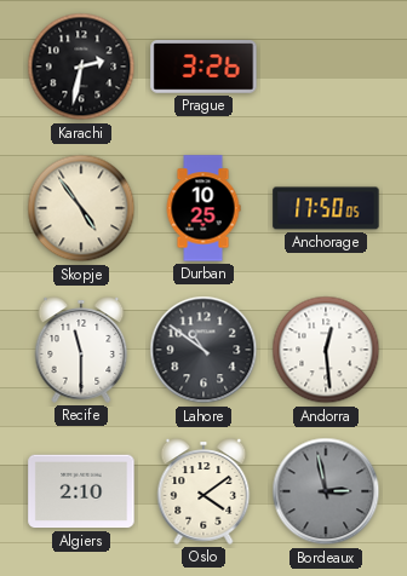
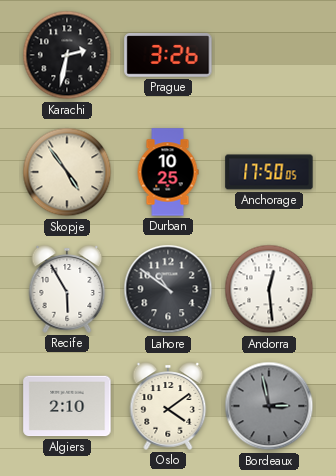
Recife: 11:30 -> 5:55 (67, 289)
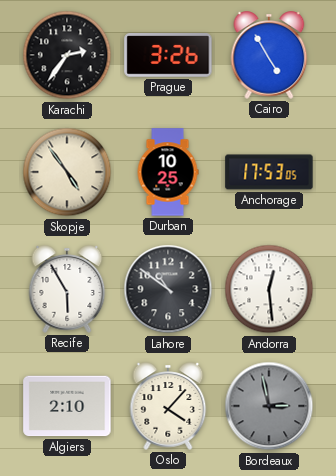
Karachi: 2:32 -> 2:36 (67, 55)
Cairo: none -> 4:55 (269, 55)
Anchorage: 17:50 -> 17:53 (269, 172)
Oslo: 4:09 -> 4:07 (168, 406)
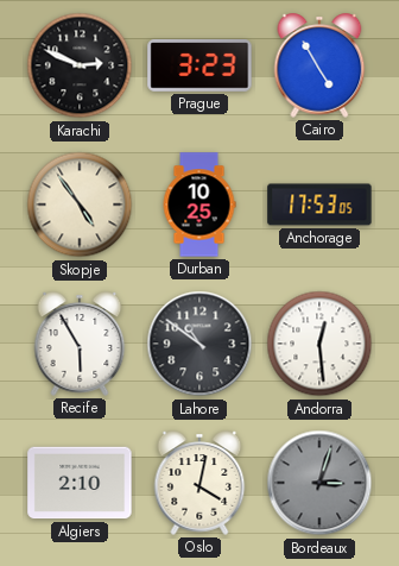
Karachi: 2:36 -> 2:49 (80, 65)
Prague: 3:26 -> 3:23 (199, 65)
Oslo: 4:07 -> 4:02 (199, 483)
Bordeaux: 2:58 -> 3:03 (319, 483)
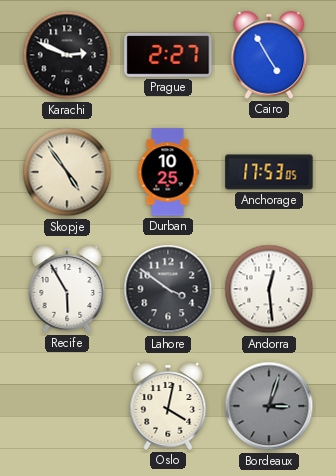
Prague: 3:23 -> 2:27 (168, 55)
Lahore: 10:51 -> 3:51 (168, 289)
Algiers: 2:10 -> none (80, 483)
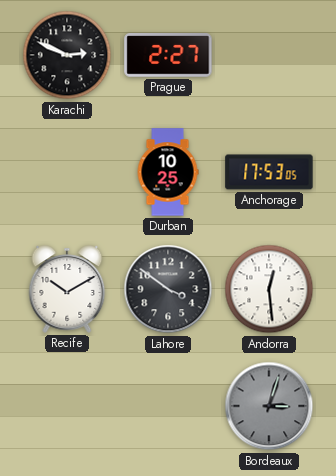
Cairo: 4:55 -> none (269, 55)
Skopje: 4:54 -> none (67, 172)
Recife: 5:55 -> 10:10 (67, 289)
Oslo: 4:02 -> none (168, 406)
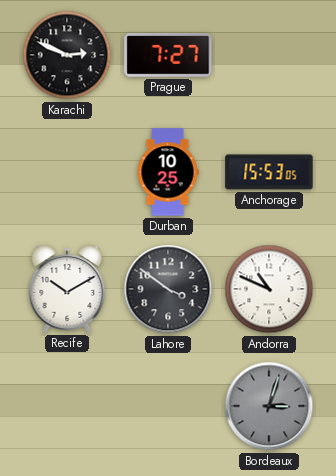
Prague: 2:27 -> 7:27 (168, 55)
Anchorage: 17:53 -> 15:53 (269, 172)
Andorra: 12:29 -> 10:49 (269, 289)
